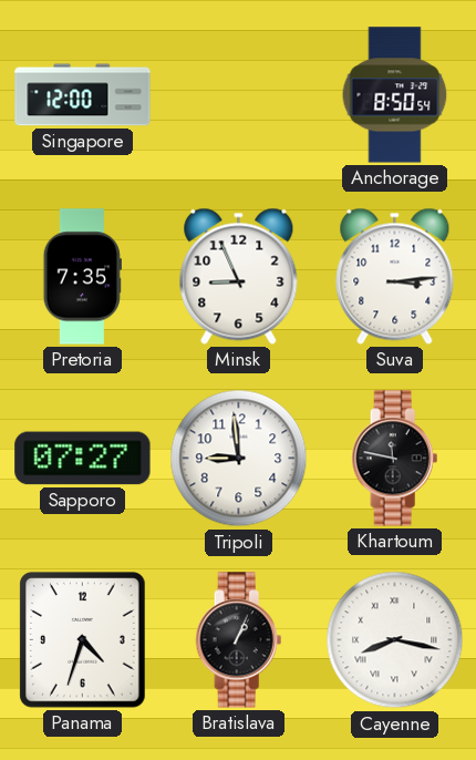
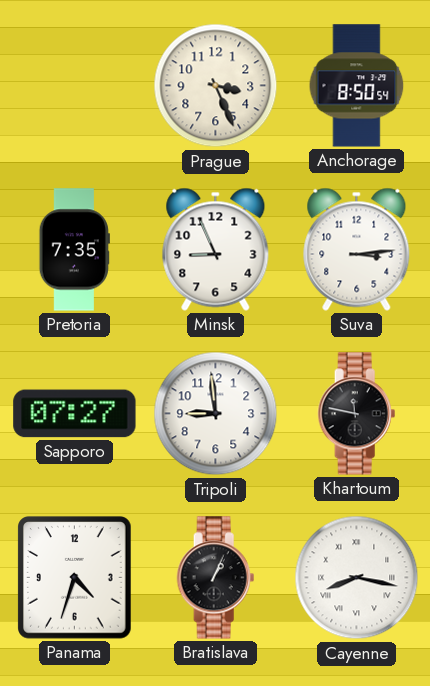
Singapore: 12:00 -> none (83, 95)
Prague: none -> 3:26 (216, 86)
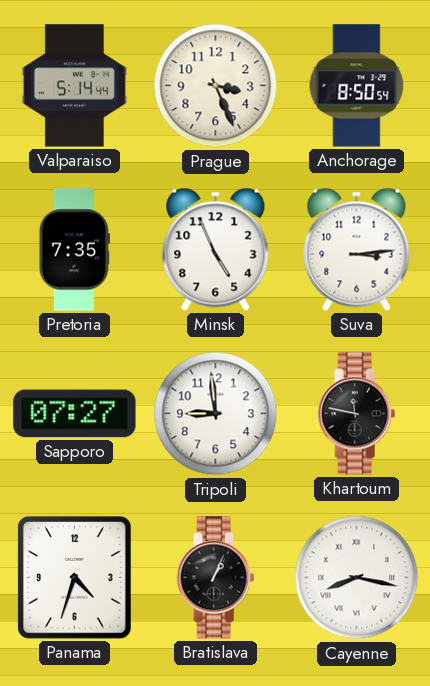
Valparaiso: none -> 5:14 (74, 86)
Minsk: 8:56 -> 4:56 (216, 249)
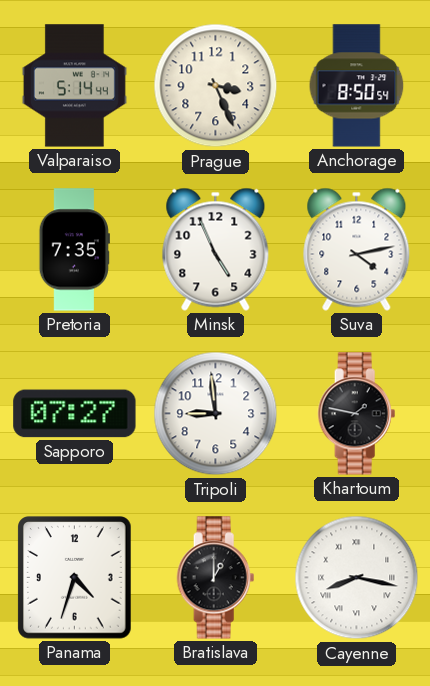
Suva: 3:14 -> 4:13 (357, 249)
Khartoum: 11:47 -> 1:47 (357, 414)
Bratislava: 1:04 -> 1:00 (216, 578)
